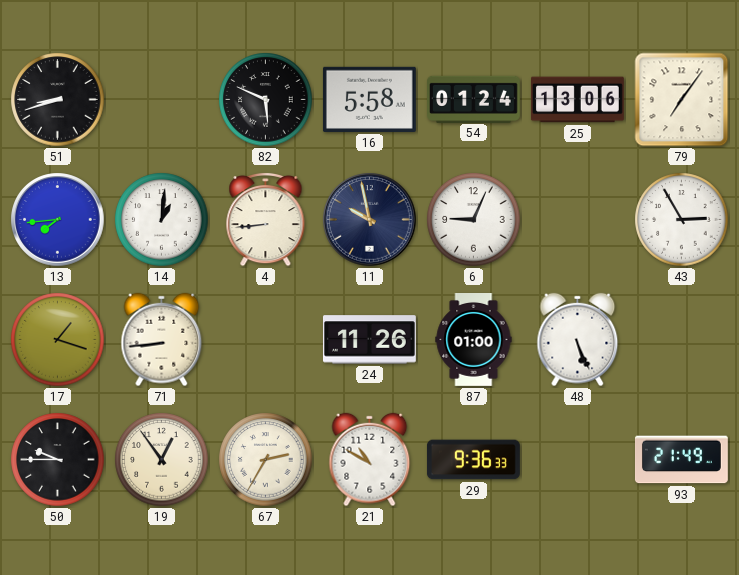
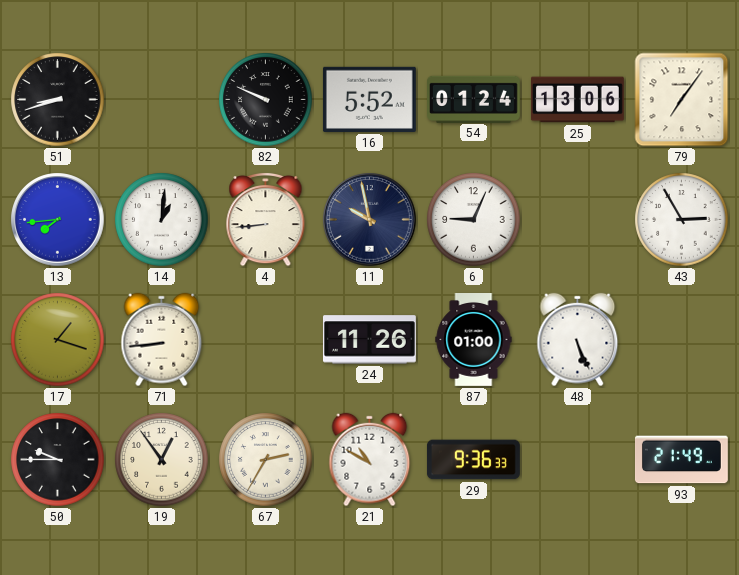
82: 5:49 -> 9:49 (266, 100)
16: 5:58 -> 5:52 (369, 99)
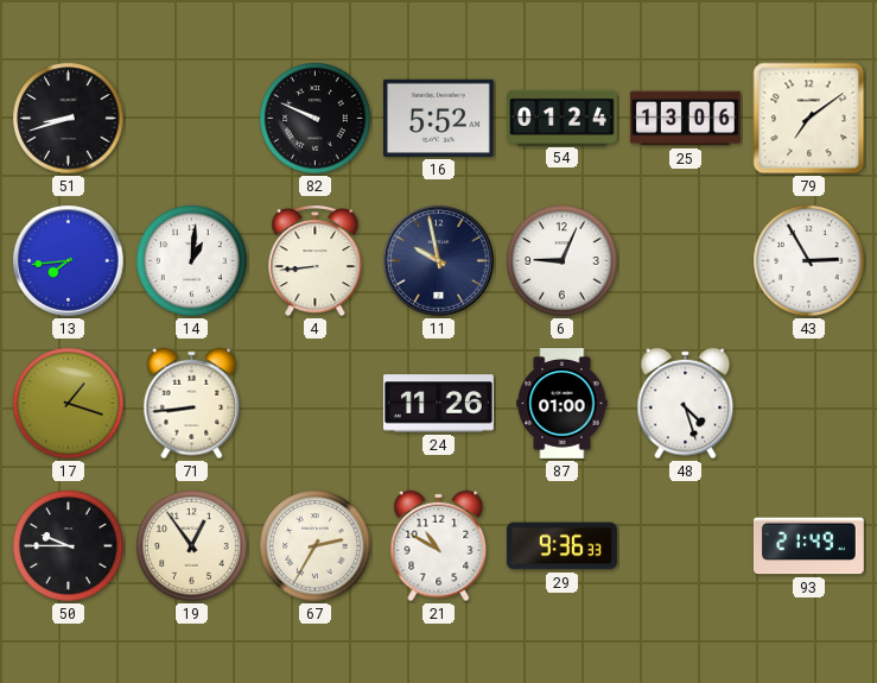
79: 7:06 -> 7:09 (809, 119)
48: 5:26 -> 4:27 (686, 404)
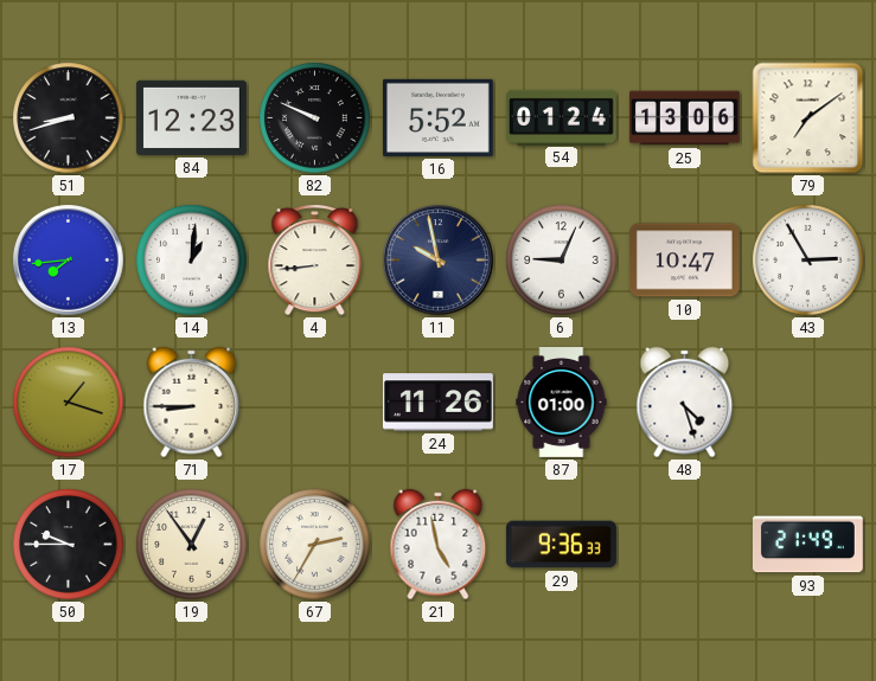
84: none -> 12:23 (191, 117)
10: none -> 10:47 (684, 261)
71: 8:44 -> 8:45 (192, 403)
21: 10:50 -> 4:58 (439, 545)
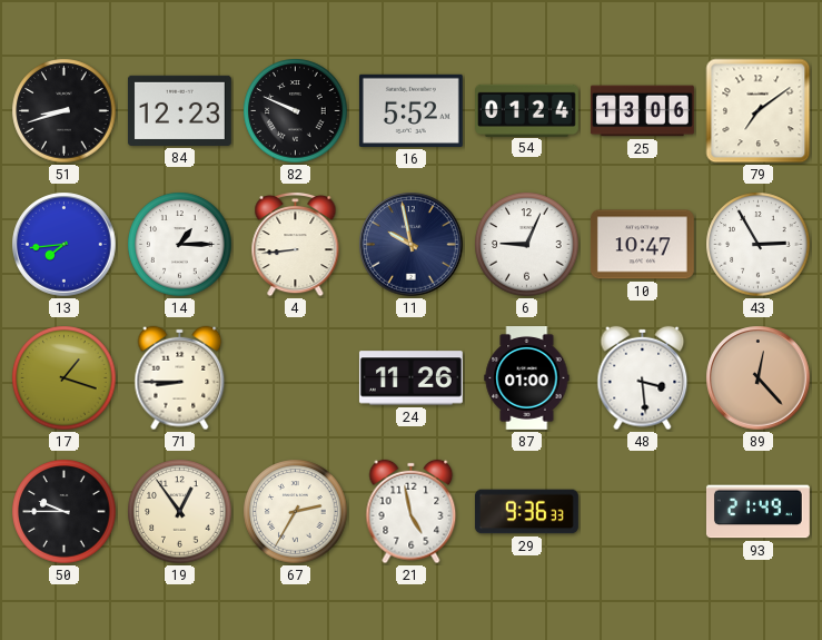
14: 1:01 -> 1:15 (180, 245)
48: 4:27 -> 3:29 (643, 378)
89: none -> 12:23 (759, 378)
